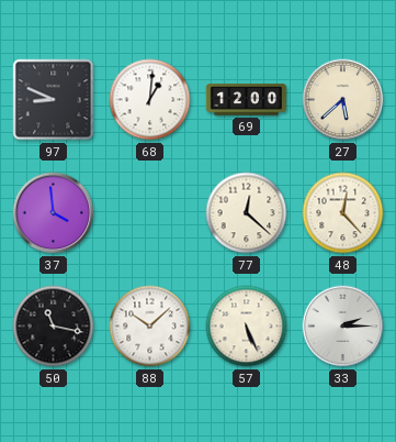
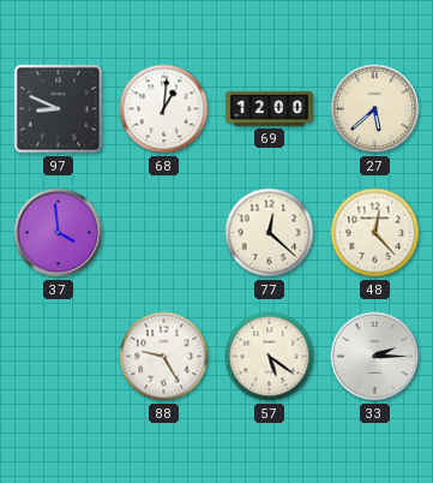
50: 11:17 -> none (54, 327)
88: 10:08 -> 9:25 (164, 357)
57: 5:26 -> 5:21 (270, 357)
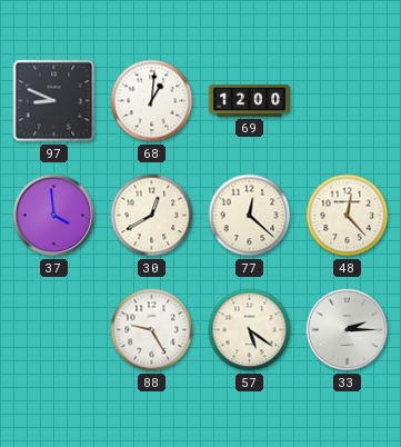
27: 5:38 -> none (375, 109)
30: none -> 12:40 (152, 216)
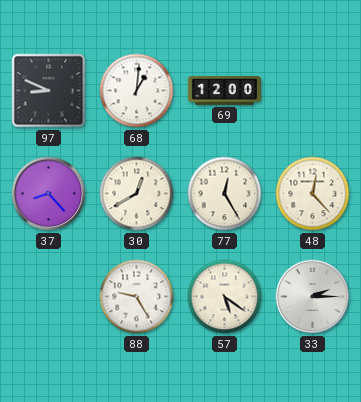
37: 3:59 -> 8:23 (49, 194)
77: 12:22 -> 12:25 (225, 194)
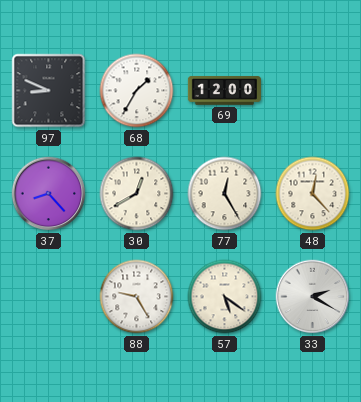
68: 1:01 -> 1:35 (137, 91)
33: 2:15 -> 2:20 (313, 297)
